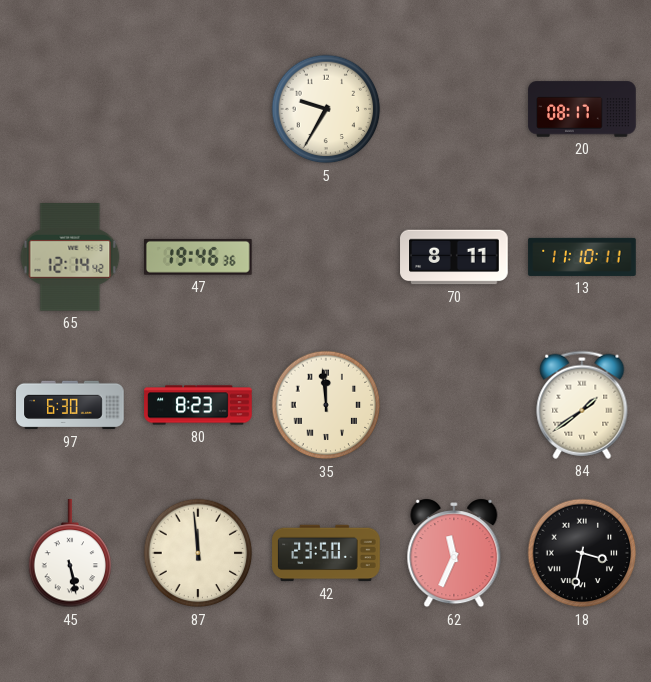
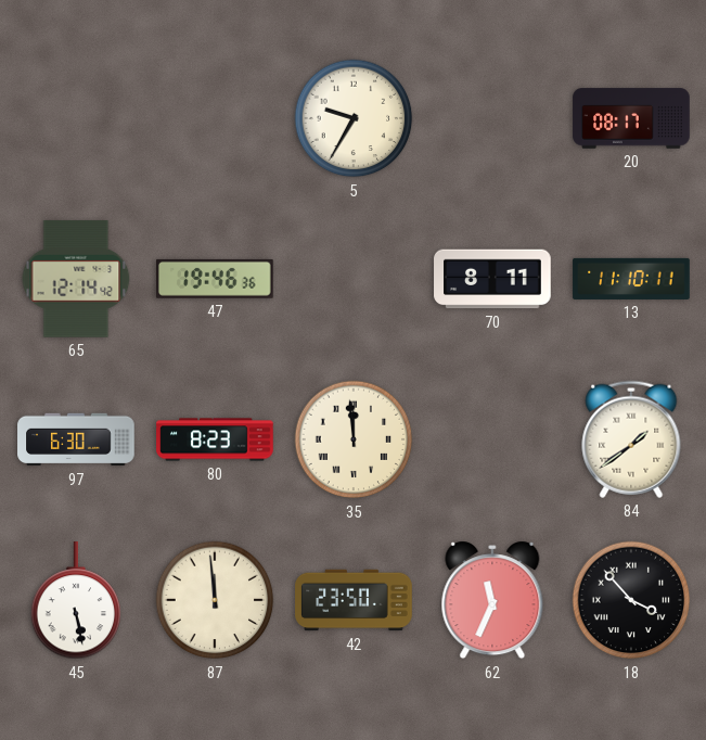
18: 3:32 -> 3:53 (631, 600)
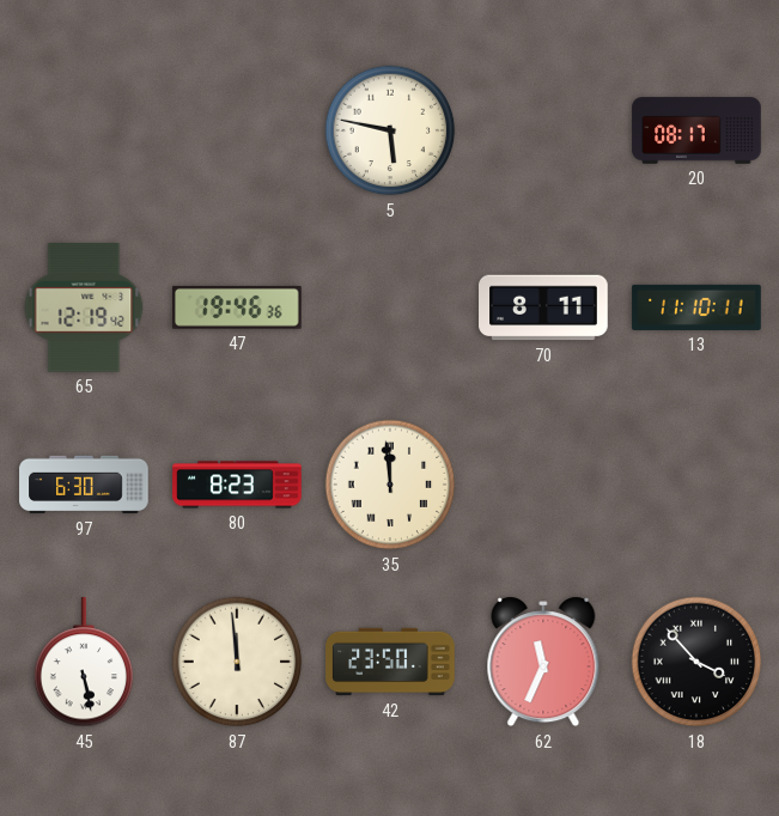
5: 9:35 -> 5:47 (390, 130)
65: 12:14 -> 12:19 (84, 309)
84: 1:39 -> none (631, 439)
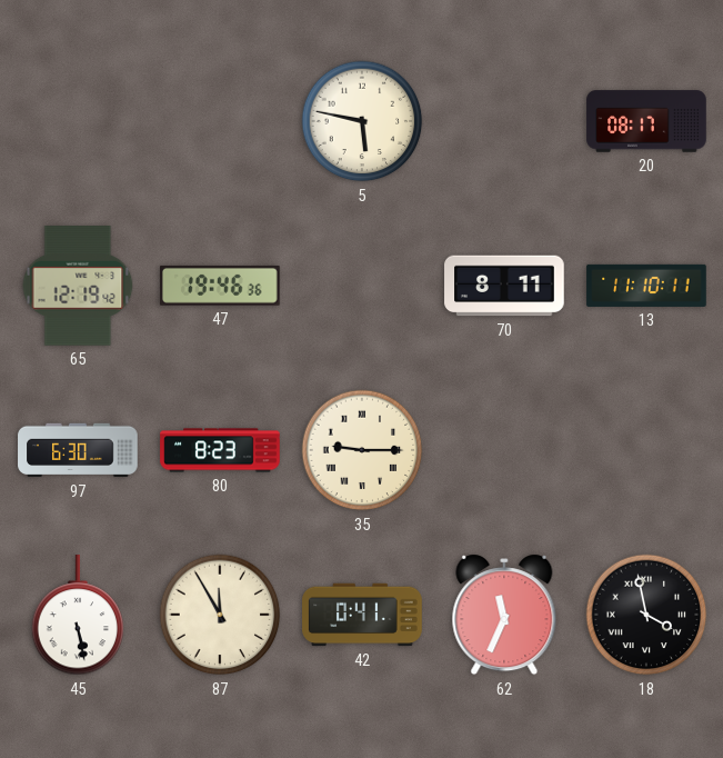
35: 11:59 -> 9:15 (362, 450)
87: 11:59 -> 11:55 (220, 615)
42: 23:50 -> 0:41 (362, 615)
18: 3:53 -> 3:58 (646, 615)
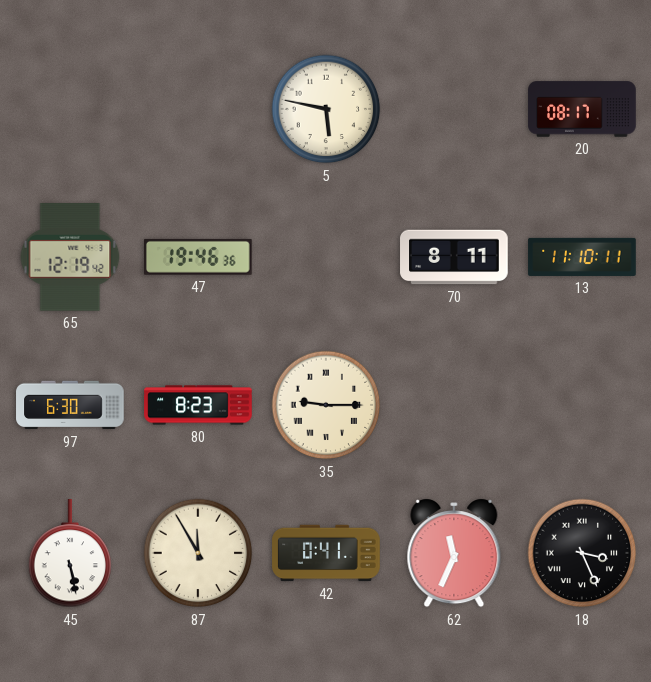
18: 3:58 -> 3:26 (582, 553)
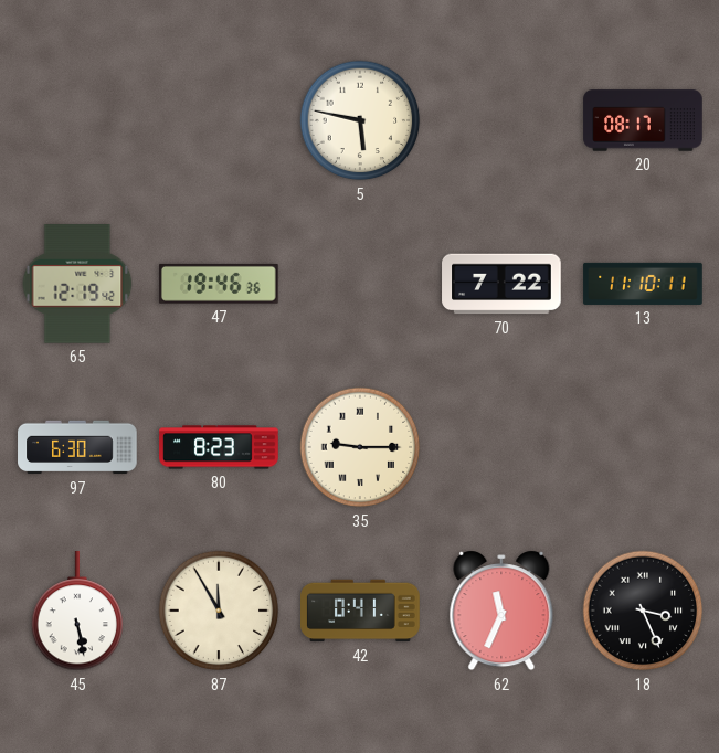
70: 8:11 -> 7:22 (501, 284)
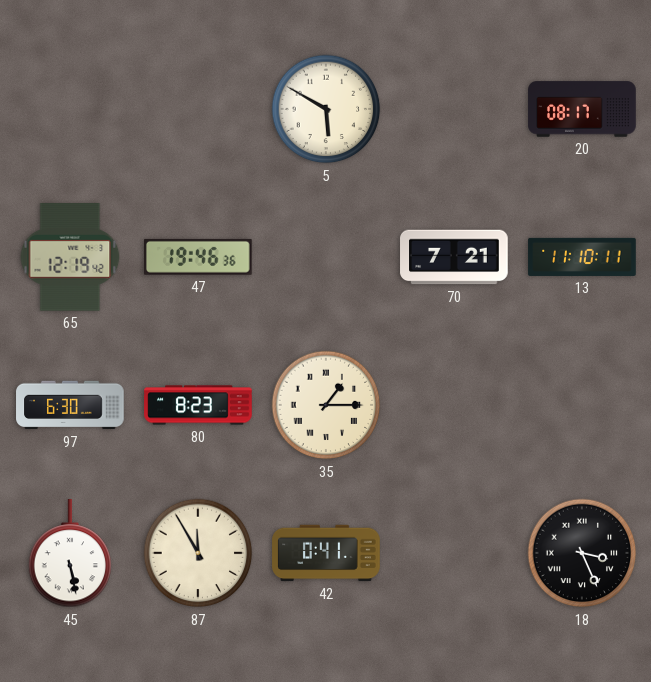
5: 5:47 -> 5:50 (326, 109)
70: 7:22 -> 7:21 (454, 257)
35: 9:15 -> 1:15 (326, 405)
62: 11:34 -> none (501, 611)
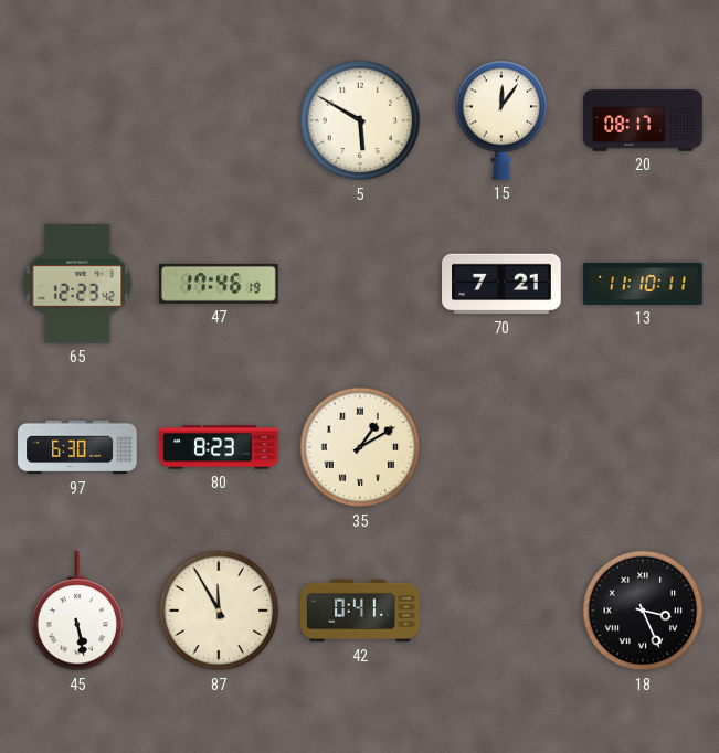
15: none -> 12:06 (501, 120)
65: 12:19 -> 12:23 (77, 285)
47: 19:46 -> 17:46 (220, 284)
35: 1:15 -> 1:10 (360, 447)
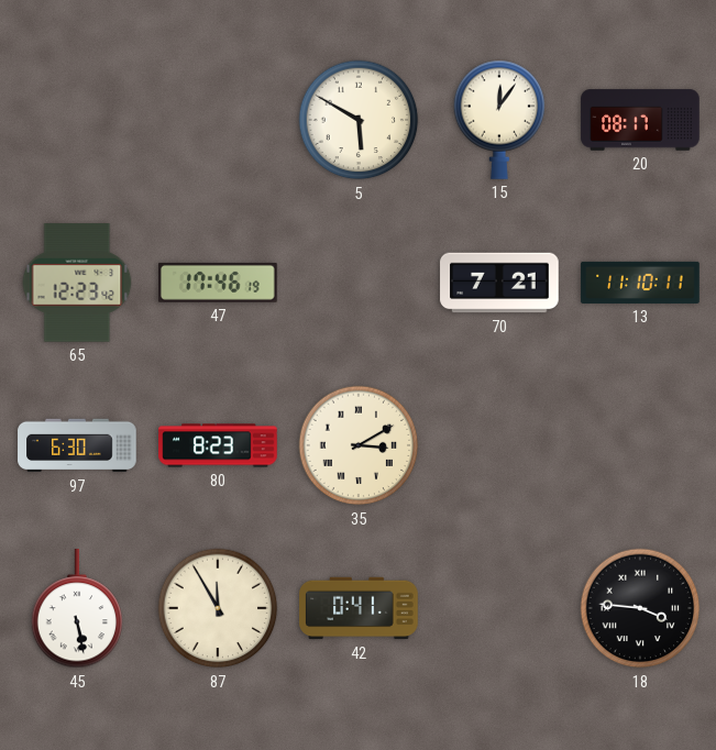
35: 1:10 -> 3:10 (359, 445)
18: 3:26 -> 3:46 (640, 608)
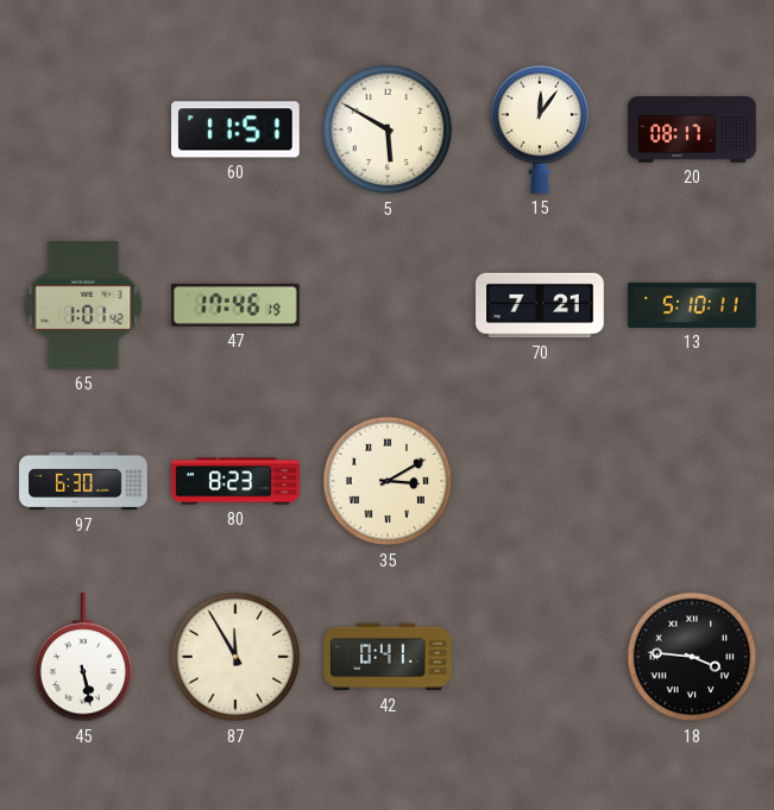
60: none -> 11:51 (237, 129)
65: 12:23 -> 1:01 (83, 306)
13: 11:10 -> 5:10 (692, 305)
